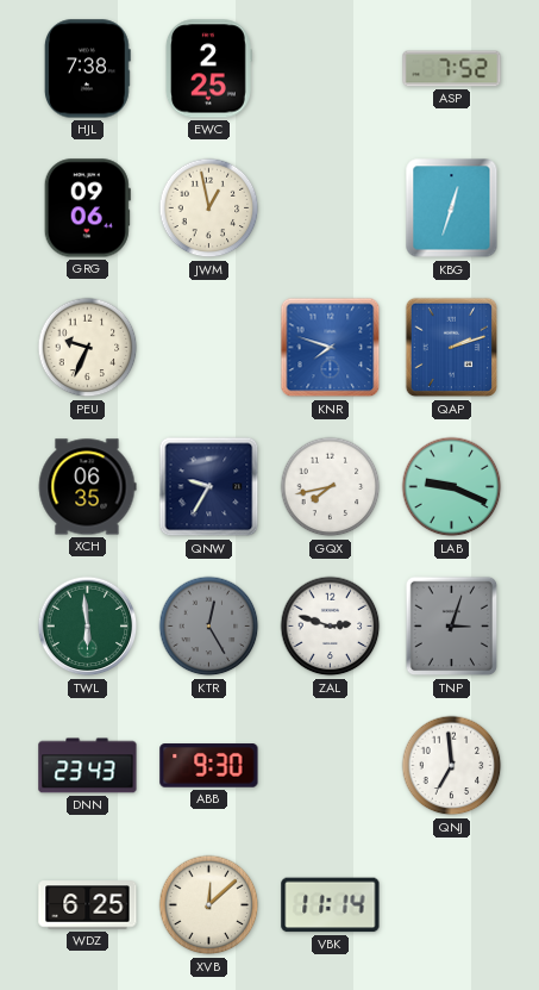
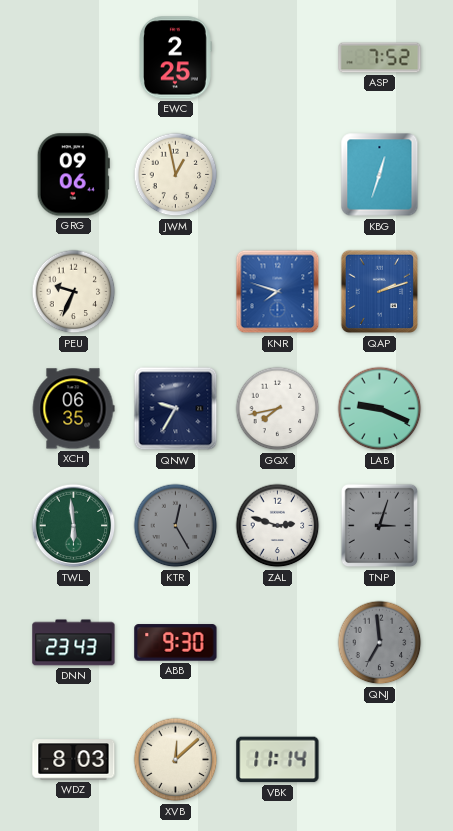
HJL: 7:38 -> none (87, 69)
QNJ dial: white -> grey (380, 643)
WDZ: 6:25 -> 8:03 (74, 760)
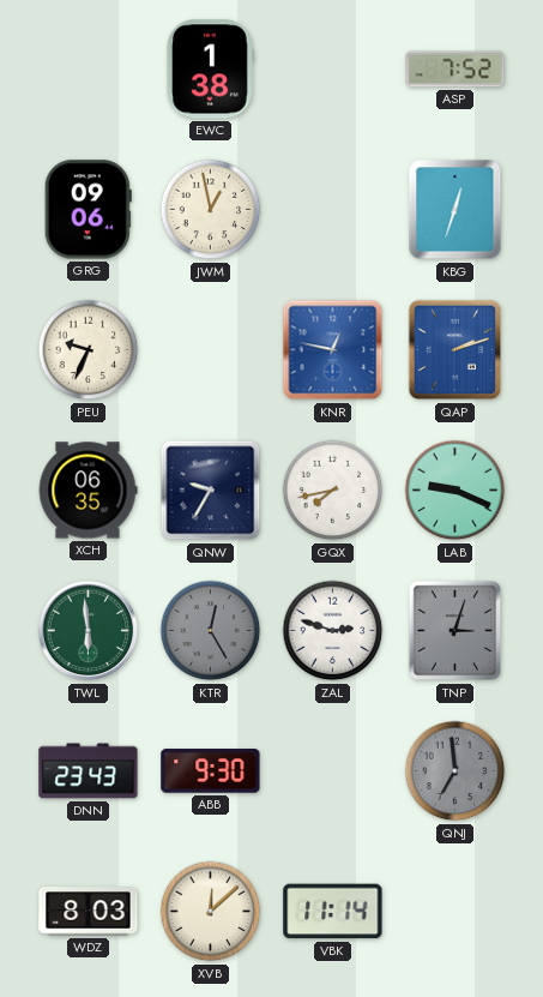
EWC: 2:25 -> 1:38 (210, 70)
KNR: 7:48 -> 12:47 (333, 350)
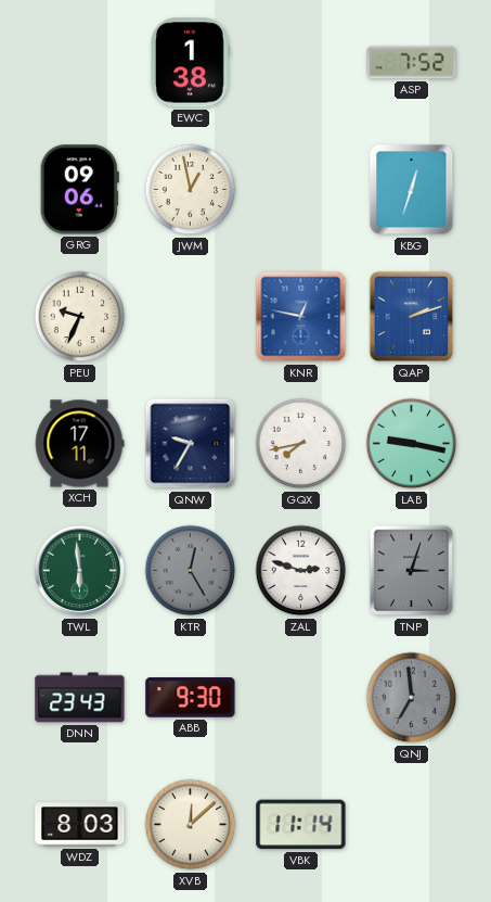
XCH: 06:35 -> 17:11 (79, 444)
LAB: 9:19 -> 9:17 (412, 444)
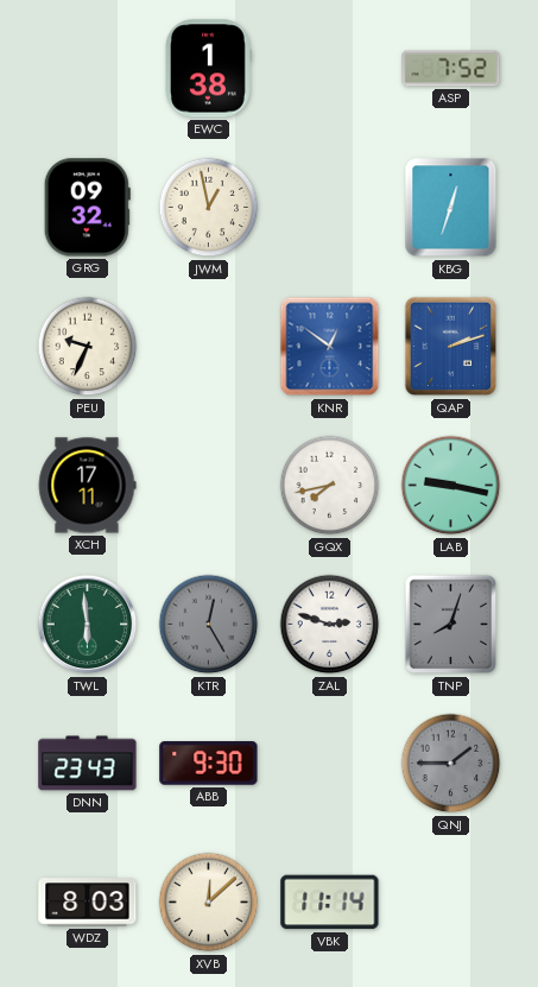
GRG: 09:06 -> 09:32 (87, 208)
KNR: 12:47 -> 12:51 (330, 347)
QNW: 9:35 -> none (191, 444)
TNP: 3:03 -> 8:03 (451, 625)
QNJ: 6:59 -> 1:45 (451, 764)
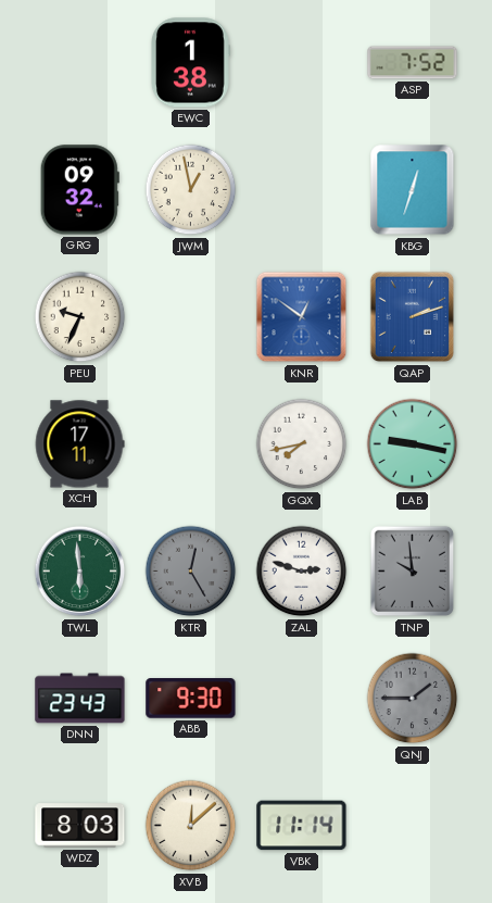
TNP: 8:03 -> 9:59 (413, 572)
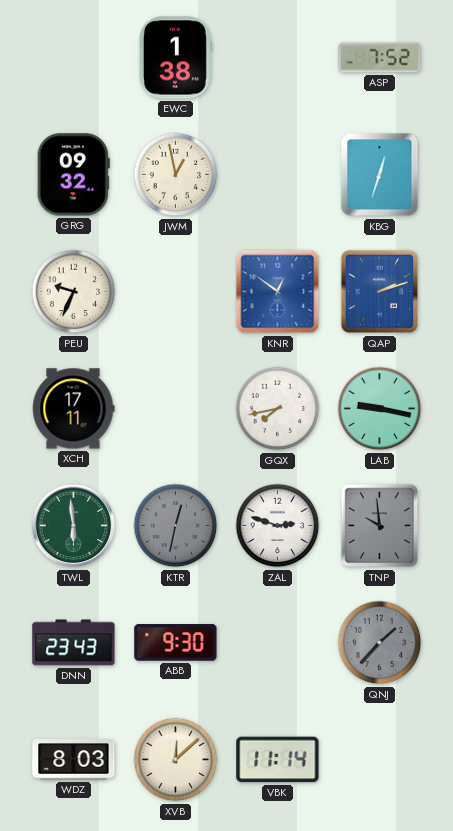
KTR: 12:25 -> 12:32 (176, 526)
QNJ: 1:45 -> 1:37 (380, 643)
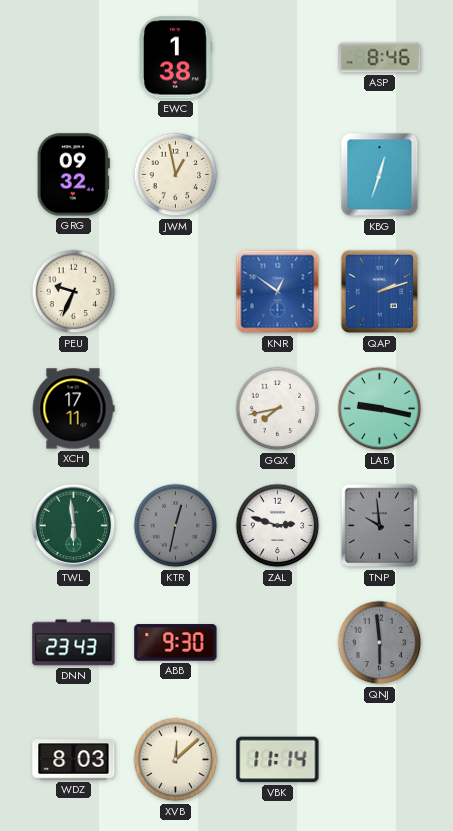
ASP: 7:52 -> 8:46 (380, 58)
QNJ: 1:37 -> 5:59 (380, 643)
